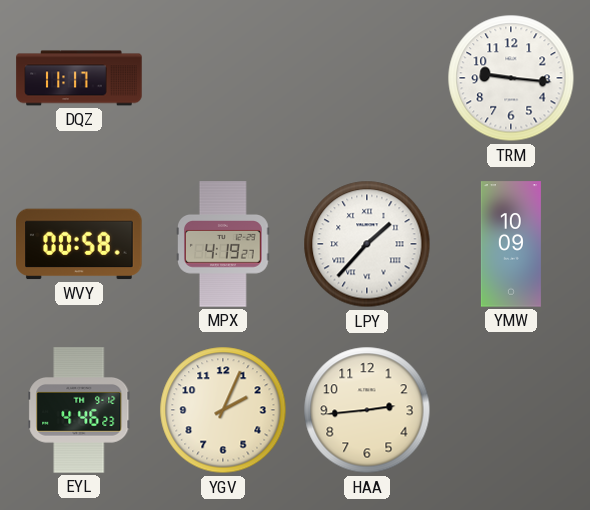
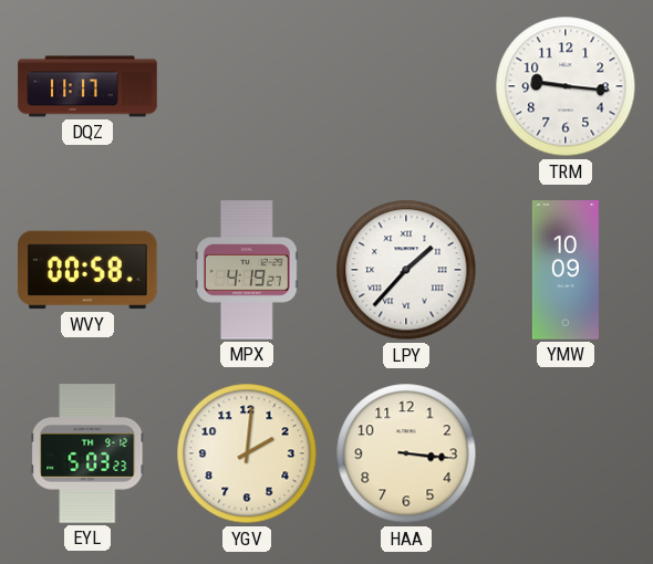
EYL: 4:46 -> 5:03 (87, 453)
YGV: 2:04 -> 2:01 (247, 453)
HAA: 2:44 -> 3:16 (406, 453)
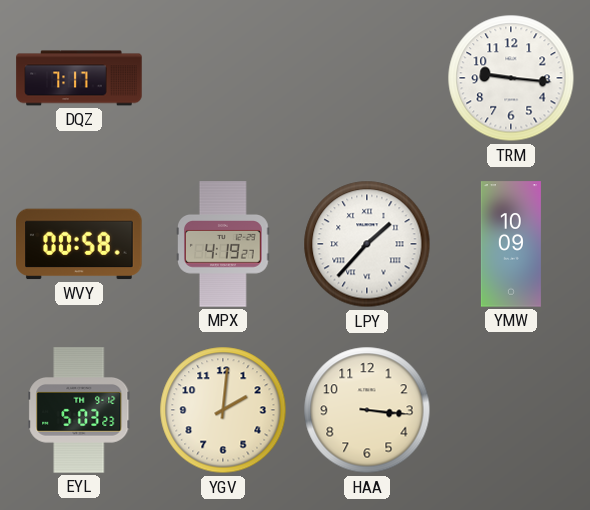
DQZ: 11:17 -> 7:17 (79, 78)
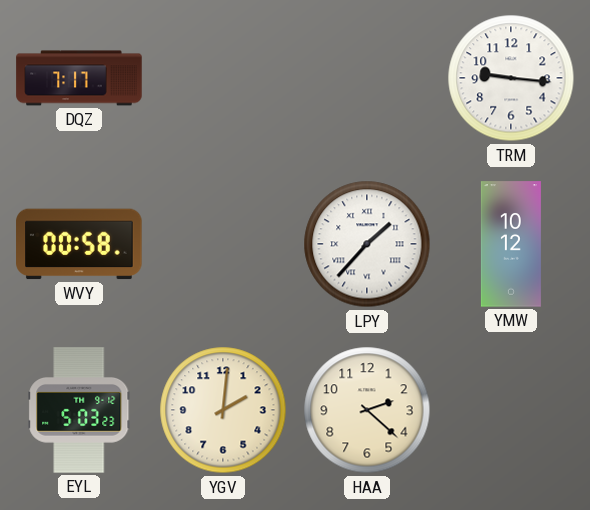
MPX: 4:19 -> none (224, 244)
YMW: 10:09 -> 10:12 (511, 244)
HAA: 3:16 -> 2:22 (367, 410)
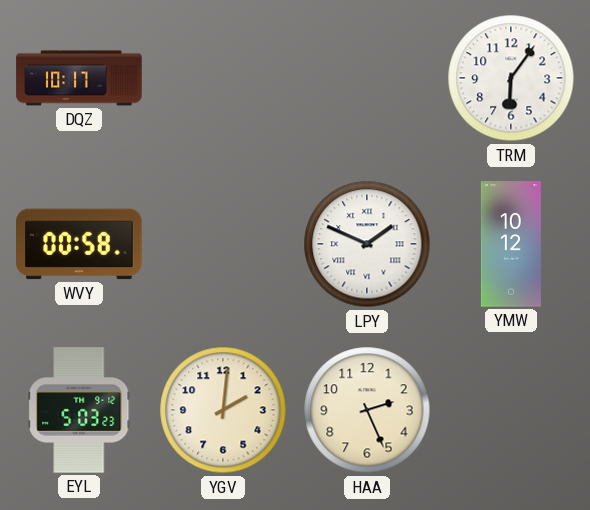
DQZ: 7:17 -> 10:17 (79, 78)
TRM: 9:16 -> 6:06 (511, 78)
LPY: 1:37 -> 1:49 (367, 244)
HAA: 2:22 -> 2:26 (367, 410)
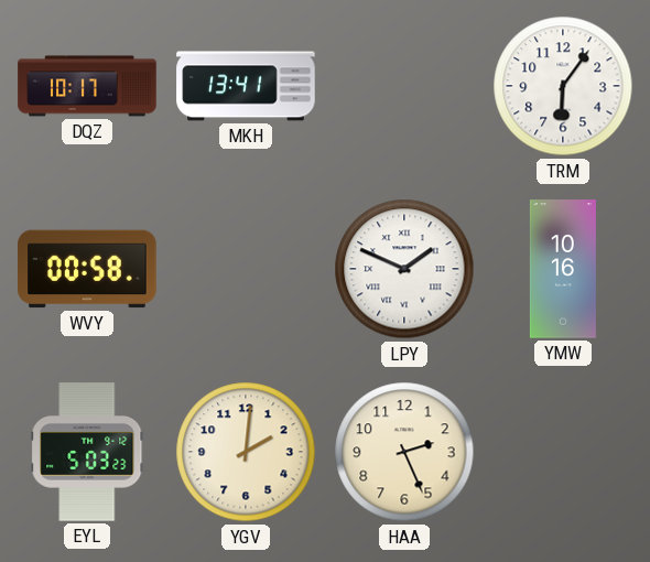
MKH: none -> 13:41 (246, 86)
YMW: 10:12 -> 10:16 (563, 269)
